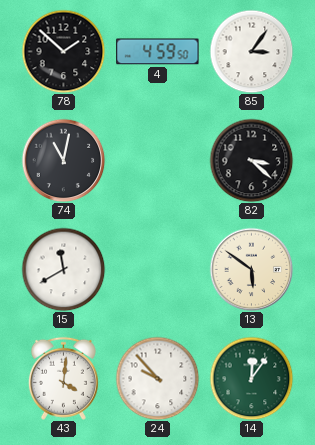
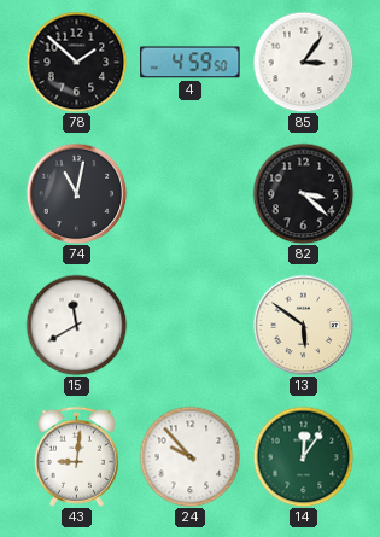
43: 4:01 -> 9:01 (76, 456)
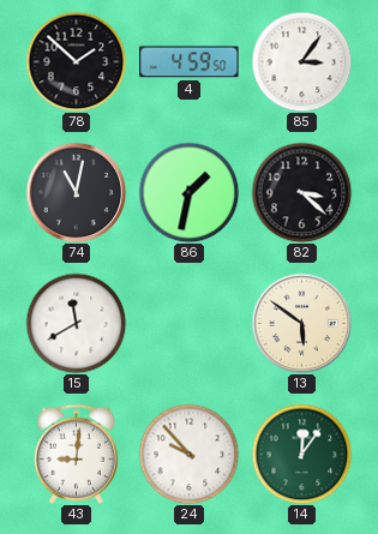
86: none -> 1:32 (188, 192)
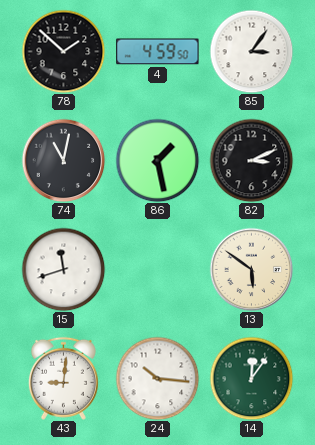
86: 1:32 -> 1:28 (157, 160)
82: 3:22 -> 3:11 (251, 160)
15: 11:40 -> 11:42 (63, 269)
24: 9:53 -> 10:16 (157, 378)
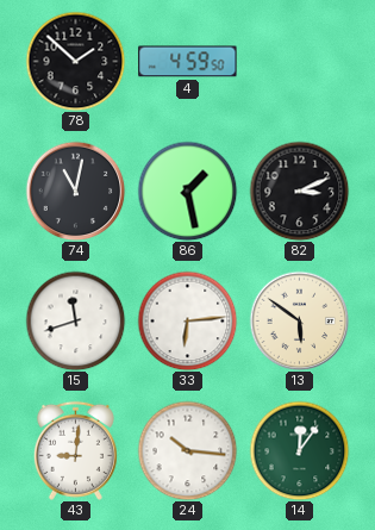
85: 3:06 -> none (251, 51)
33: none -> 6:14 (187, 320)
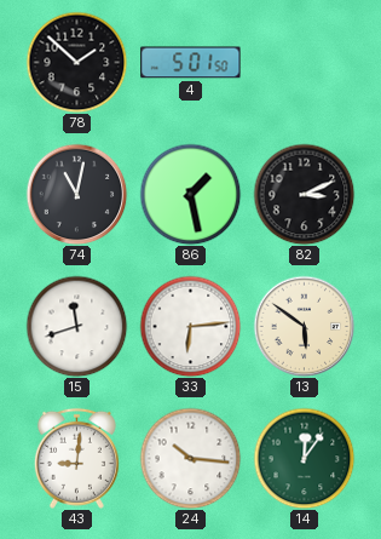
4: 4:59 -> 5:01 (191, 63)
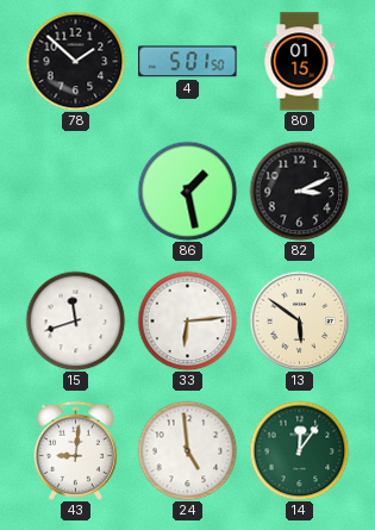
80: none -> 01:15 (300, 62)
74: 11:02 -> none (76, 194)
24: 10:16 -> 4:59 (187, 450)
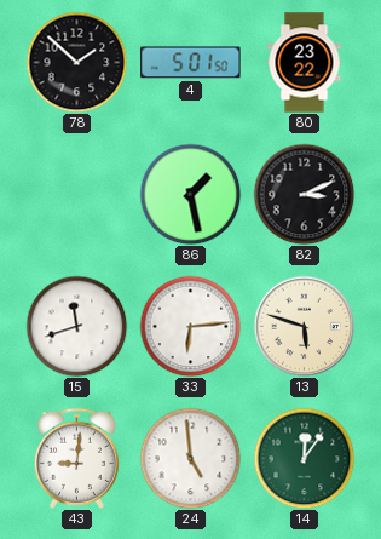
80: 01:15 -> 23:22 (305, 63)
13: 5:51 -> 5:48 (304, 326)
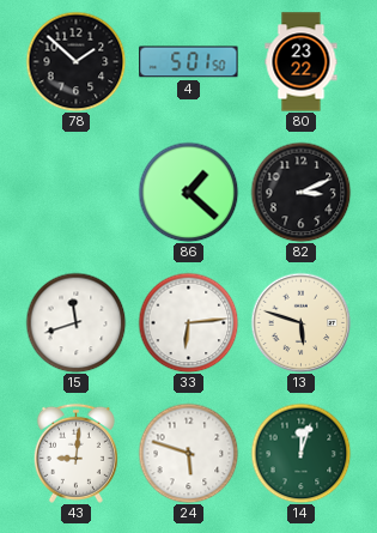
86: 1:28 -> 1:22 (188, 192)
24: 4:59 -> 5:48 (188, 453)
14: 12:06 -> 12:03 (300, 453)
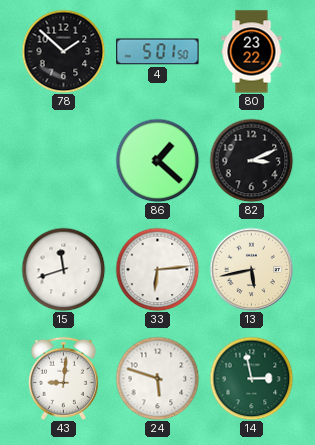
13: 5:48 -> 5:43 (251, 269)
14: 12:03 -> 2:58 (251, 378)
